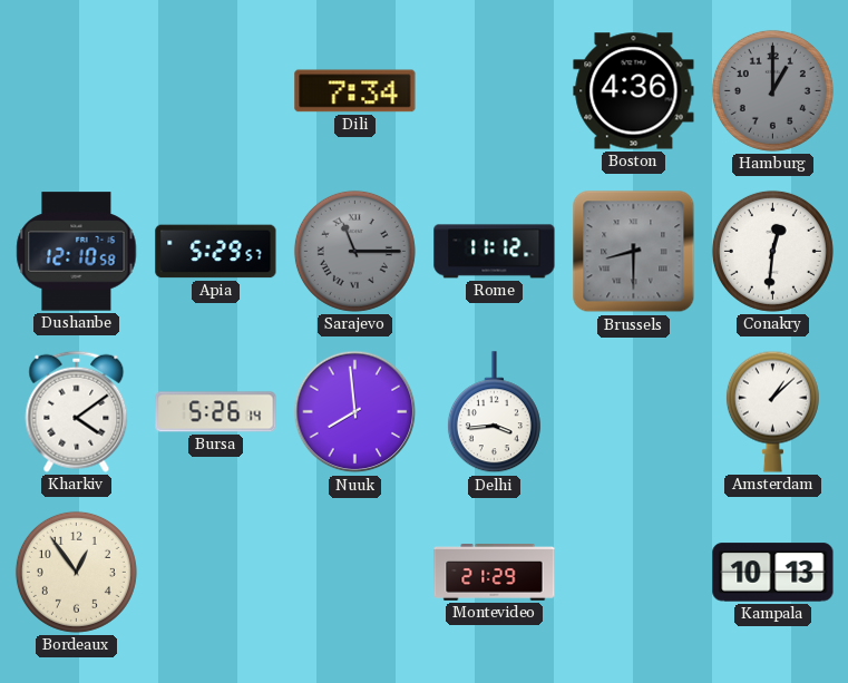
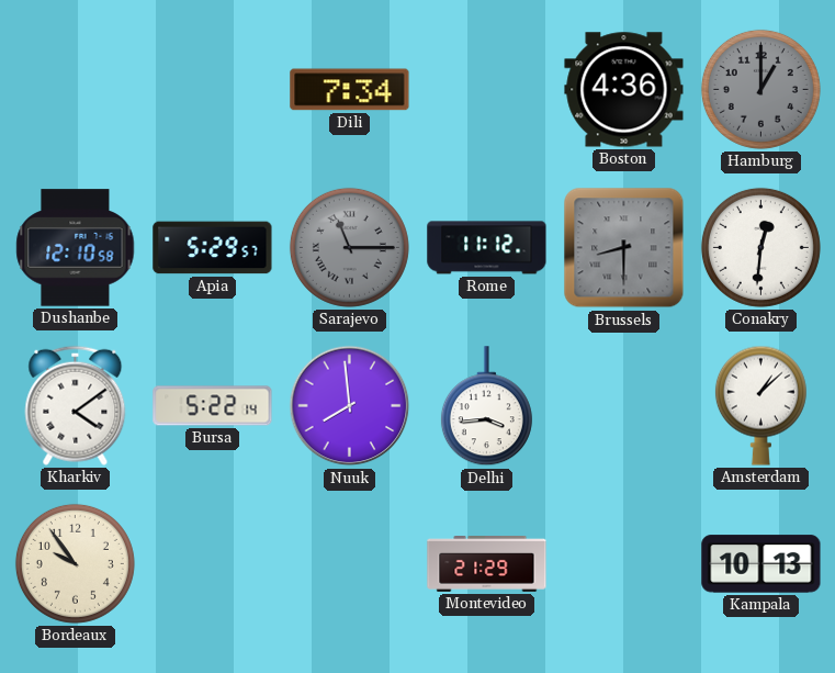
Bursa: 5:26 -> 5:22 (213, 406)
Bordeaux: 12:54 -> 9:54 (75, 563)
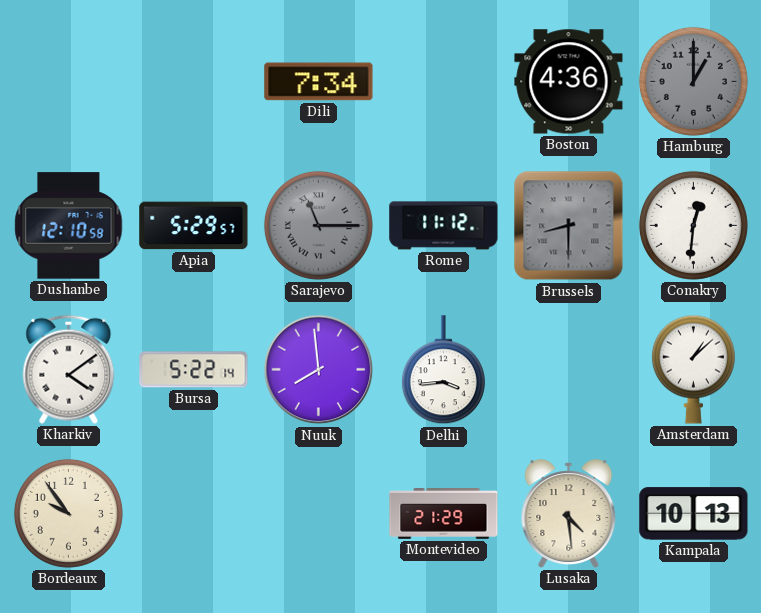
Lusaka: none -> 4:29 (569, 514)
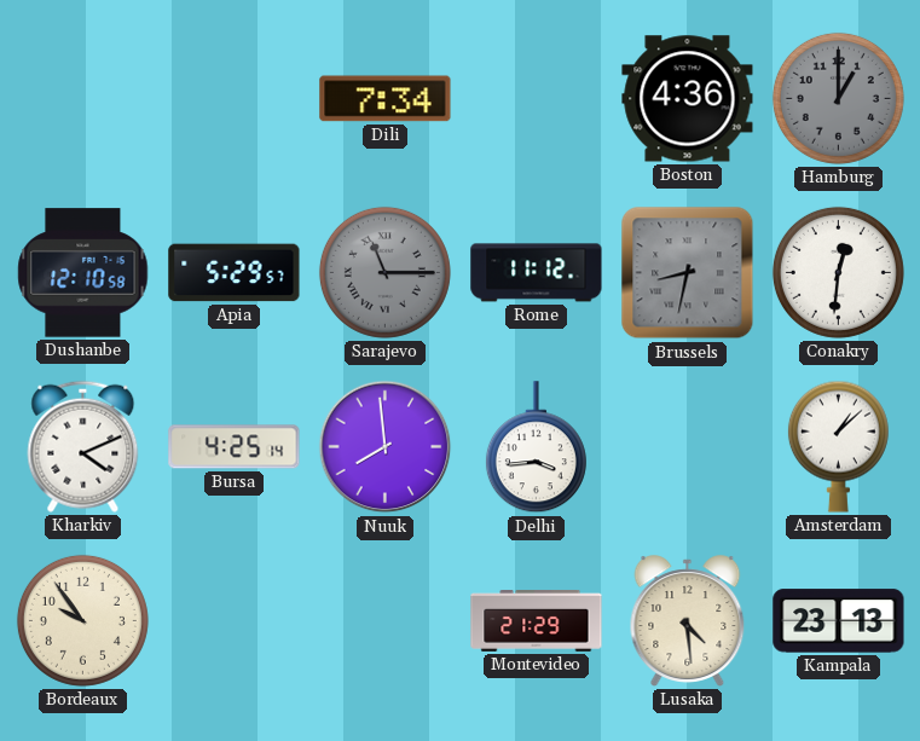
Brussels: 8:30 -> 8:32 (688, 273)
Kharkiv: 4:09 -> 4:11 (83, 446)
Bursa: 5:22 -> 4:25 (235, 447)
Kampala: 10:13 -> 23:13 (839, 621)
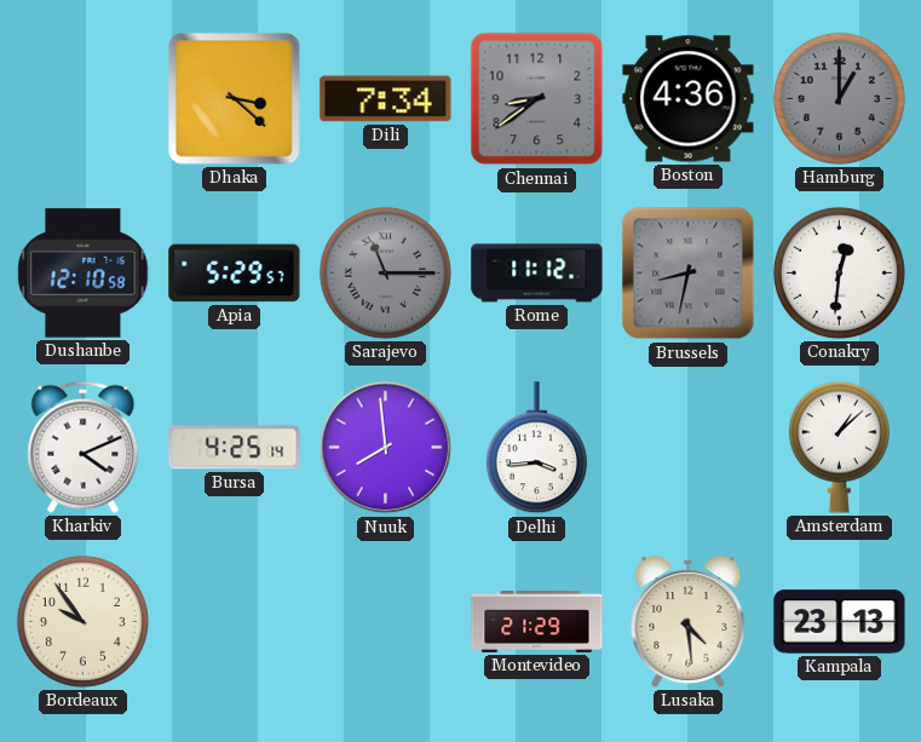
Dhaka: none -> 3:22 (235, 99)
Chennai: none -> 8:39 (537, 99)
